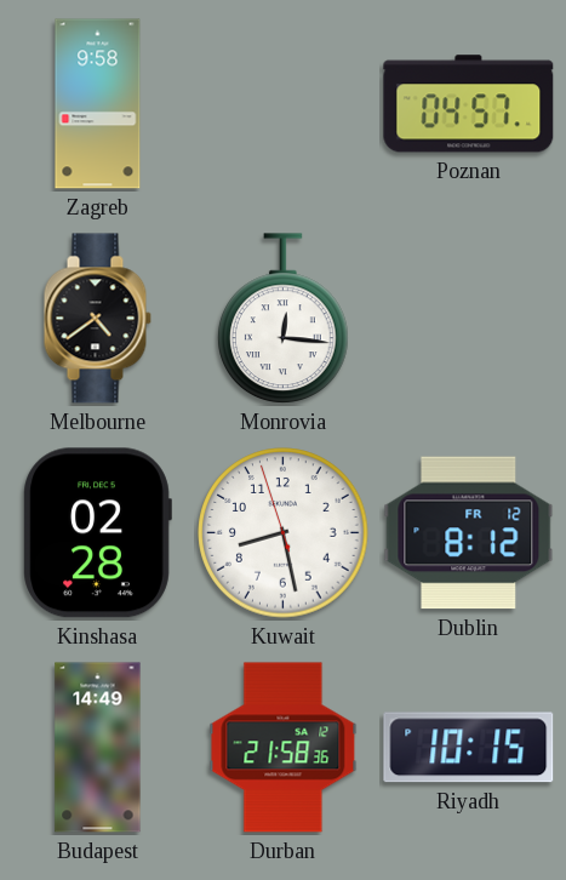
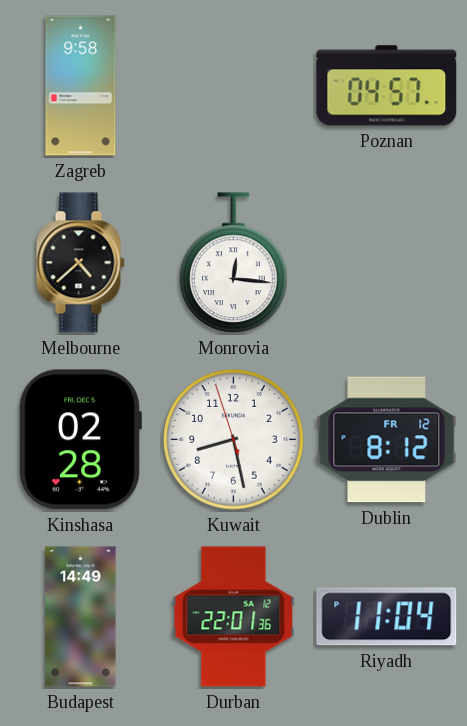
Melbourne: 4:39 -> 4:38 (80, 263)
Durban: 21:58 -> 22:01 (234, 617)
Riyadh: 10:15 -> 11:04 (387, 617)
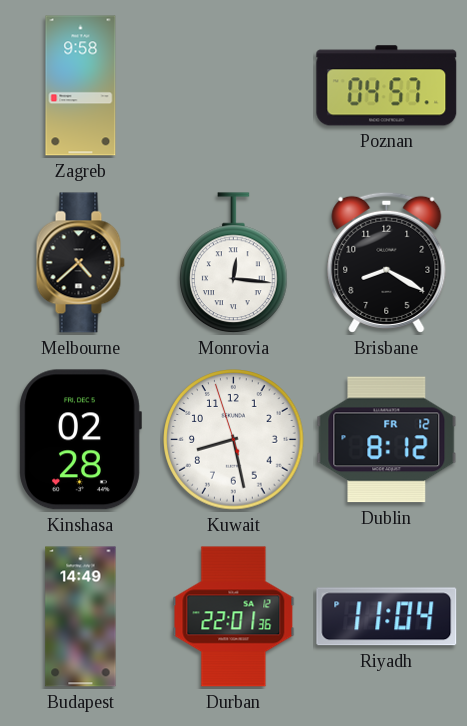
Brisbane: none -> 8:20 (387, 262)
